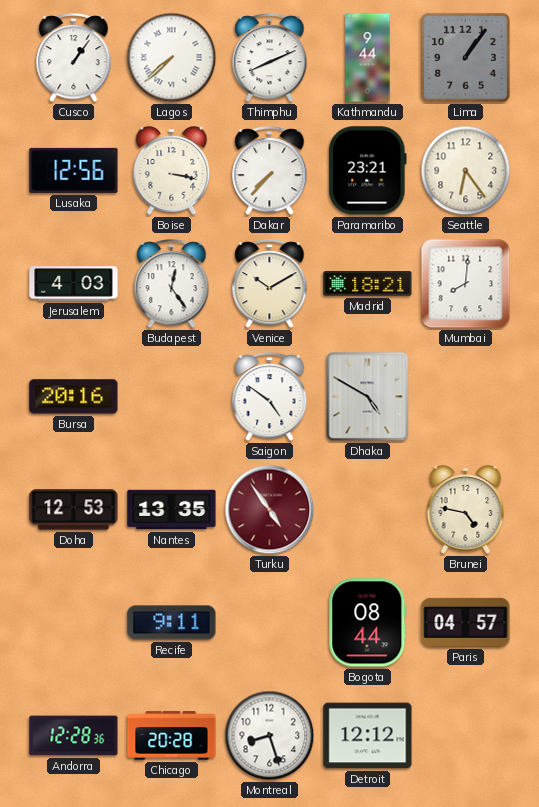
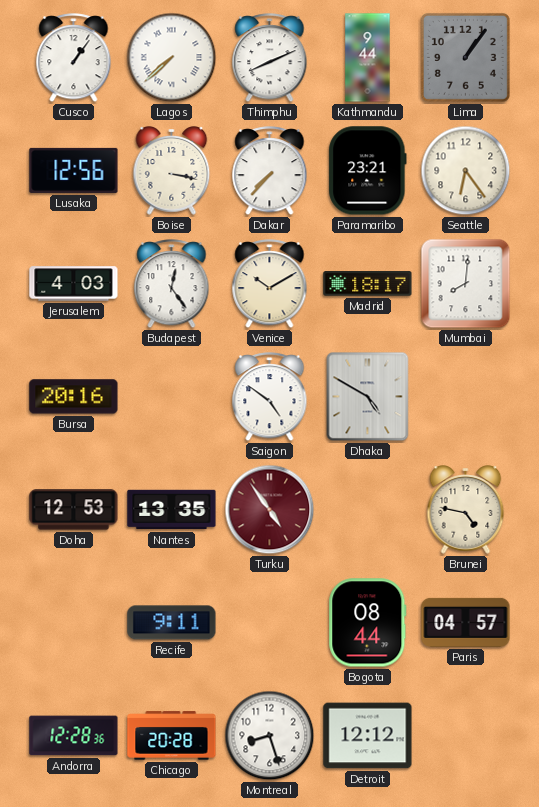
Madrid: 18:21 -> 18:17 (368, 284)
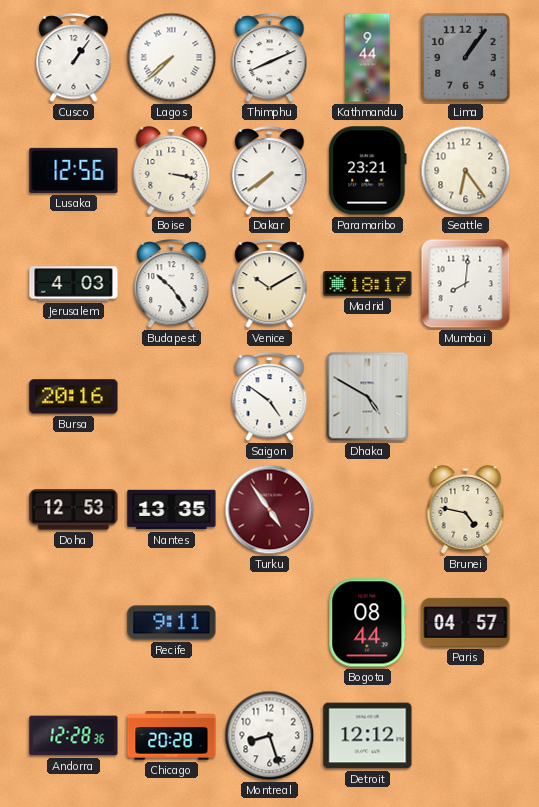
Dakar: 7:37 -> 7:39 (270, 171)
Budapest: 12:24 -> 10:24 (172, 284)
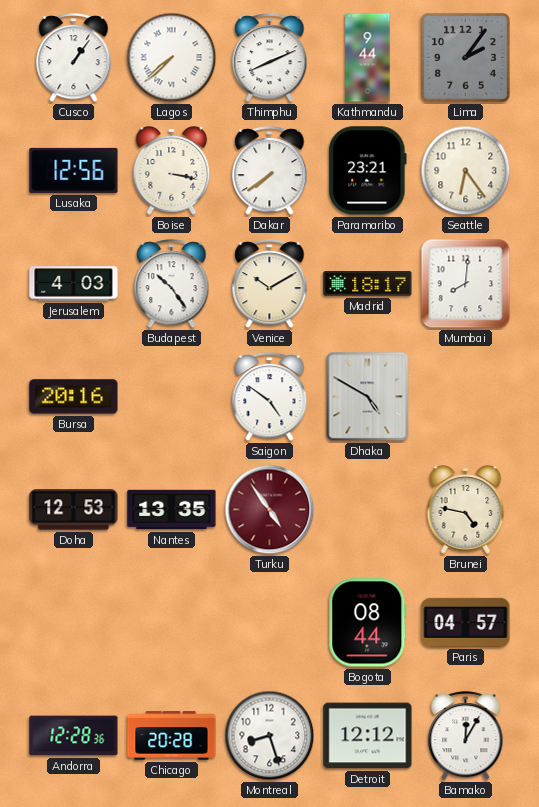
Lima: 1:06 -> 2:06 (465, 57)
Recife: 9:11 -> none (172, 623)
Bamako: none -> 12:05 (466, 736)
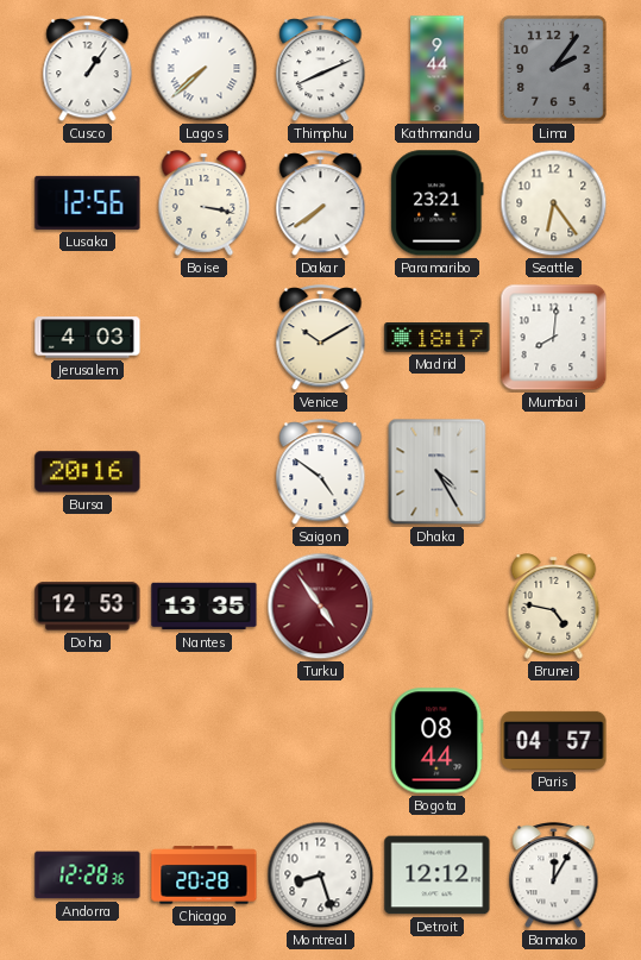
Budapest: 10:24 -> none (172, 284)
Dhaka: 4:50 -> 4:25 (438, 472)
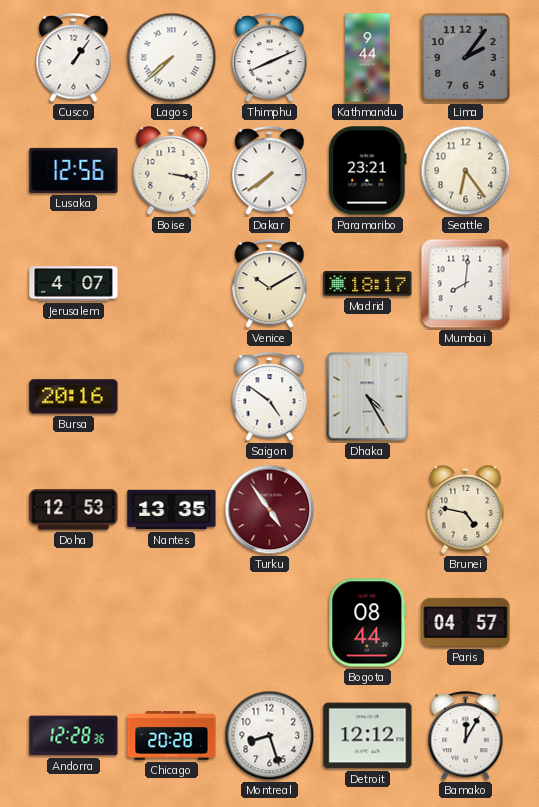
Jerusalem: 4:03 -> 4:07 (74, 284)
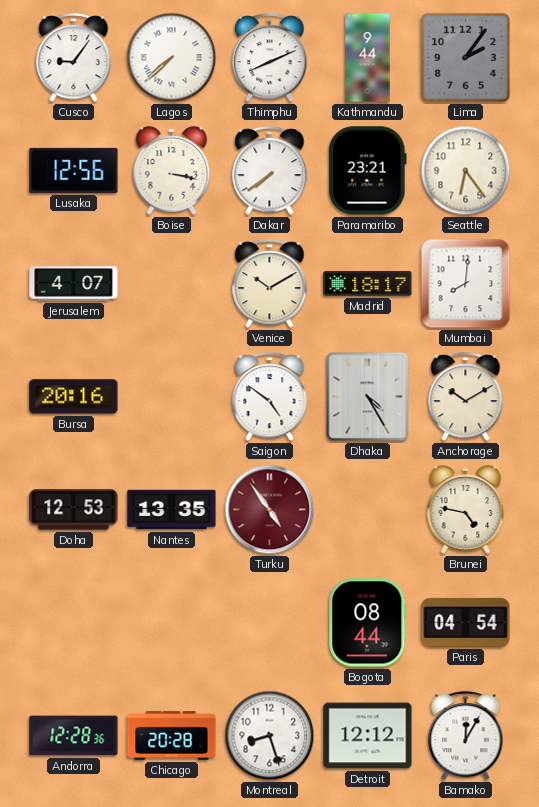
Cusco: 1:06 -> 9:06 (74, 58)
Anchorage: none -> 10:10 (466, 397)
Paris: 04:57 -> 04:54 (466, 622)
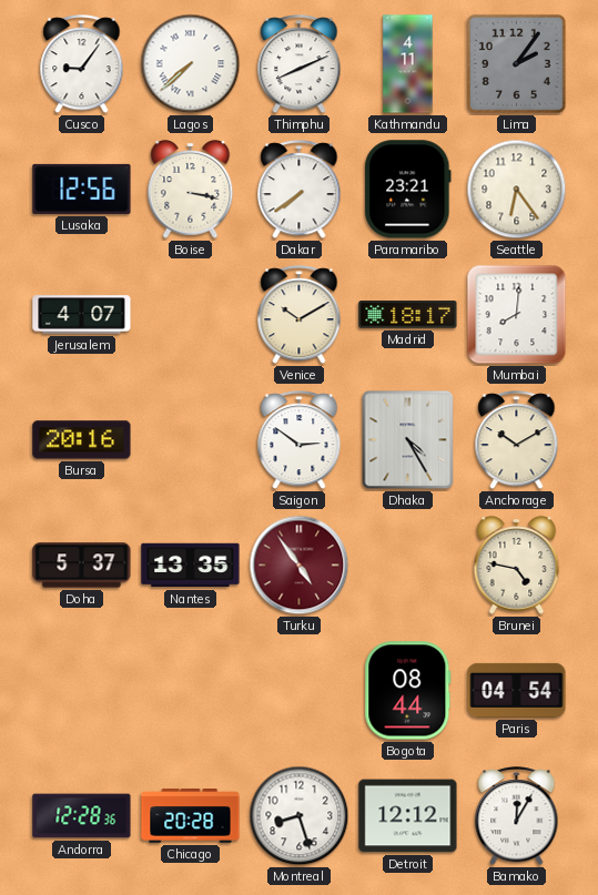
Kathmandu: 9:44 -> 4:11 (408, 64)
Saigon: 4:51 -> 2:51 (300, 440)
Doha: 12:53 -> 5:37 (82, 566)
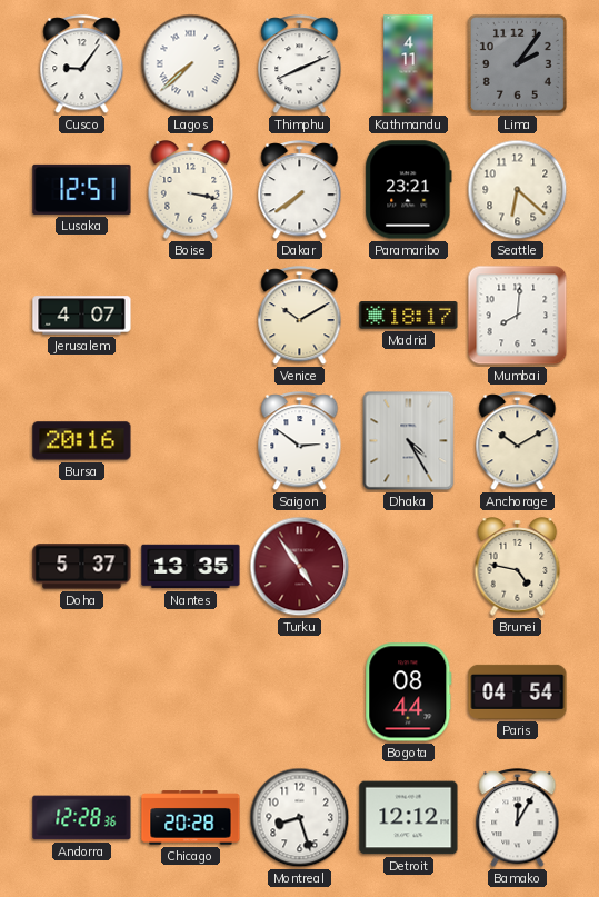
Lusaka: 12:56 -> 12:51 (82, 189)
Seattle: 6:24 -> 6:22 (518, 190)
